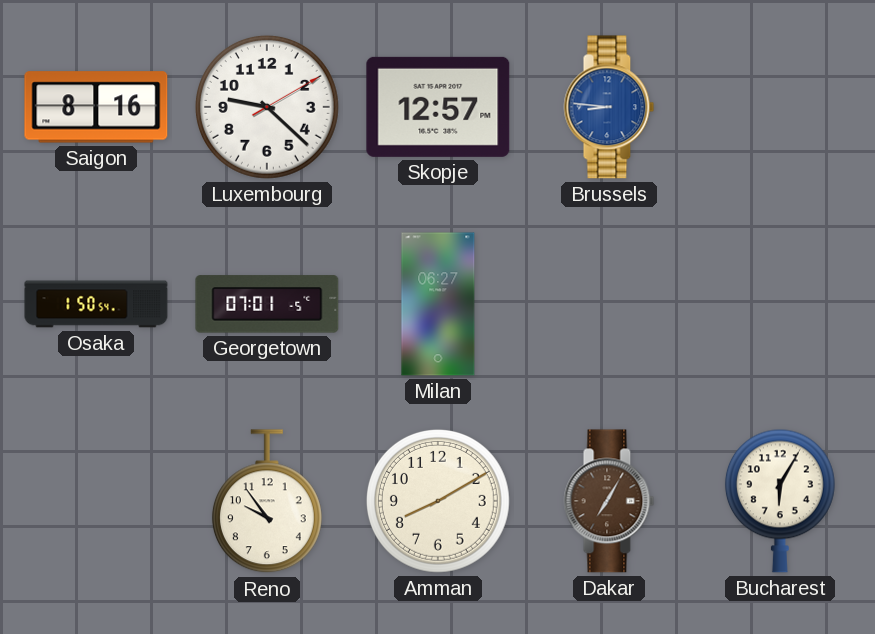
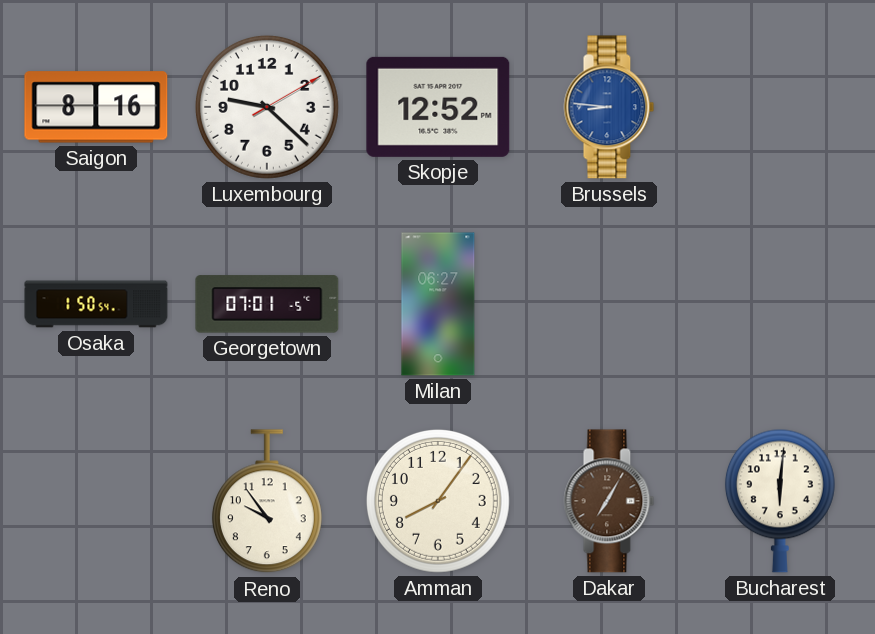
Skopje: 12:57 -> 12:52 (438, 107)
Amman: 8:10 -> 8:06 (438, 501)
Bucharest: 6:05 -> 6:01 (780, 501)
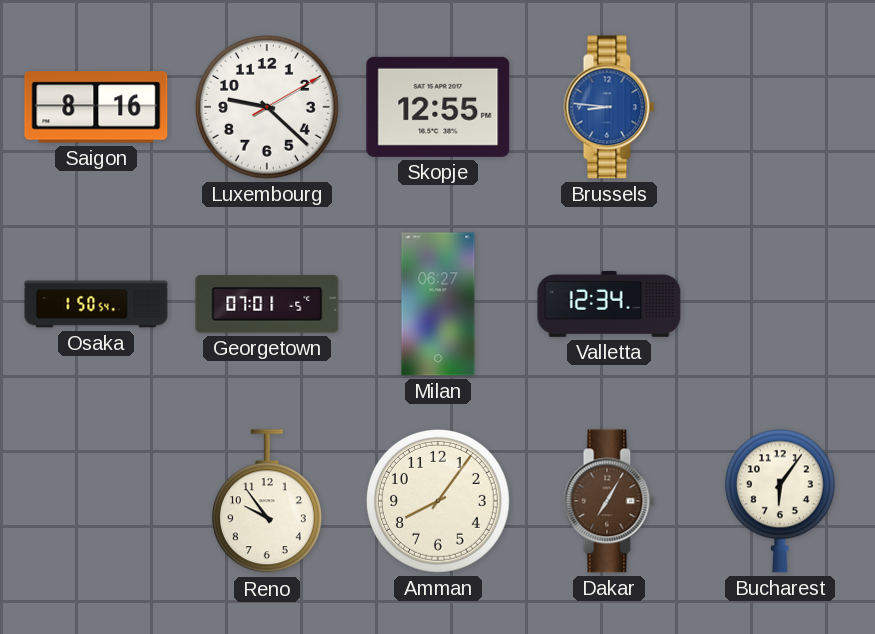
Skopje: 12:52 -> 12:55 (438, 107)
Valletta: none -> 12:34 (609, 305)
Bucharest: 6:01 -> 6:06 (780, 501)
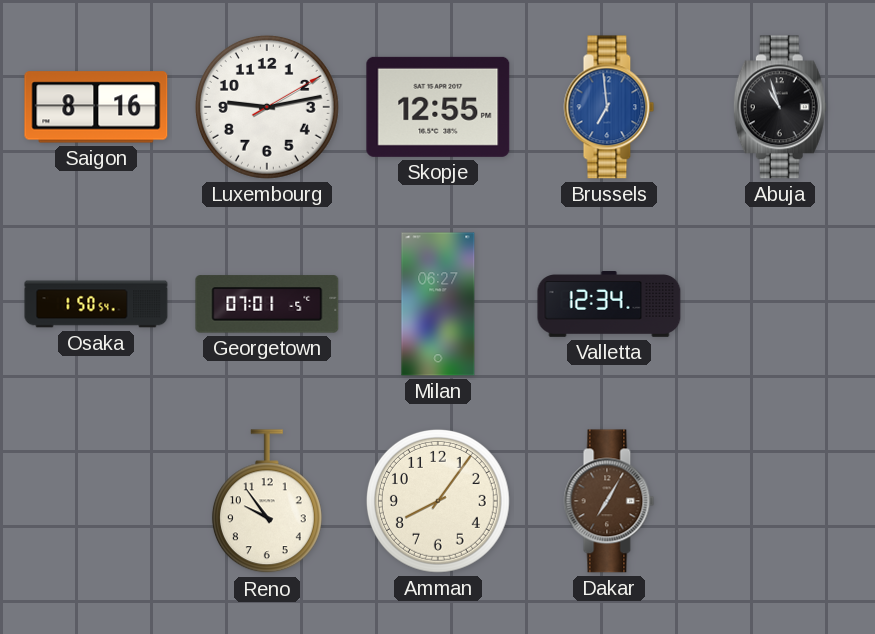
Luxembourg: 9:22 -> 9:13 (267, 107)
Brussels: 8:46 -> 6:59 (609, 107)
Abuja: none -> 10:57 (780, 107)
Bucharest: 6:06 -> none (780, 501)
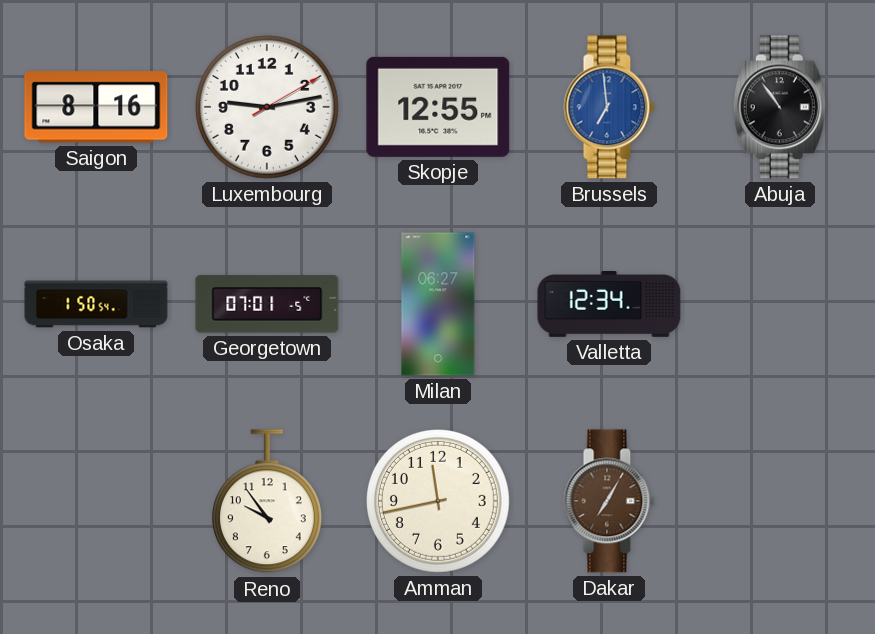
Abuja: 10:57 -> 10:54 (780, 107)
Amman: 8:06 -> 11:43 (438, 501)
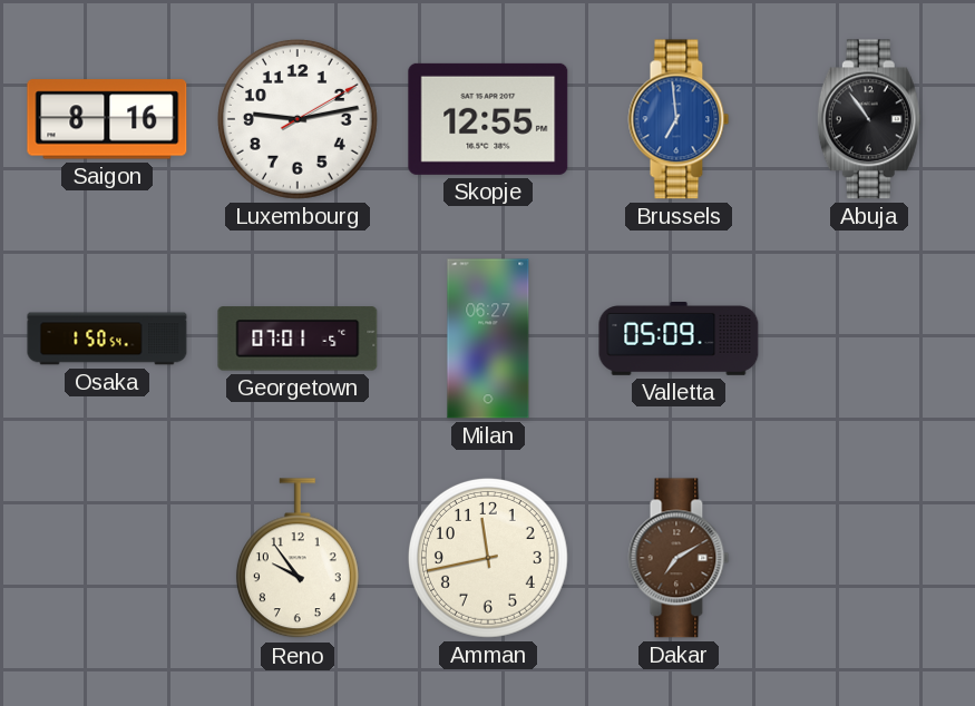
Valletta: 12:34 -> 05:09 (679, 340)
Dakar: 7:05 -> 7:10 (679, 558)
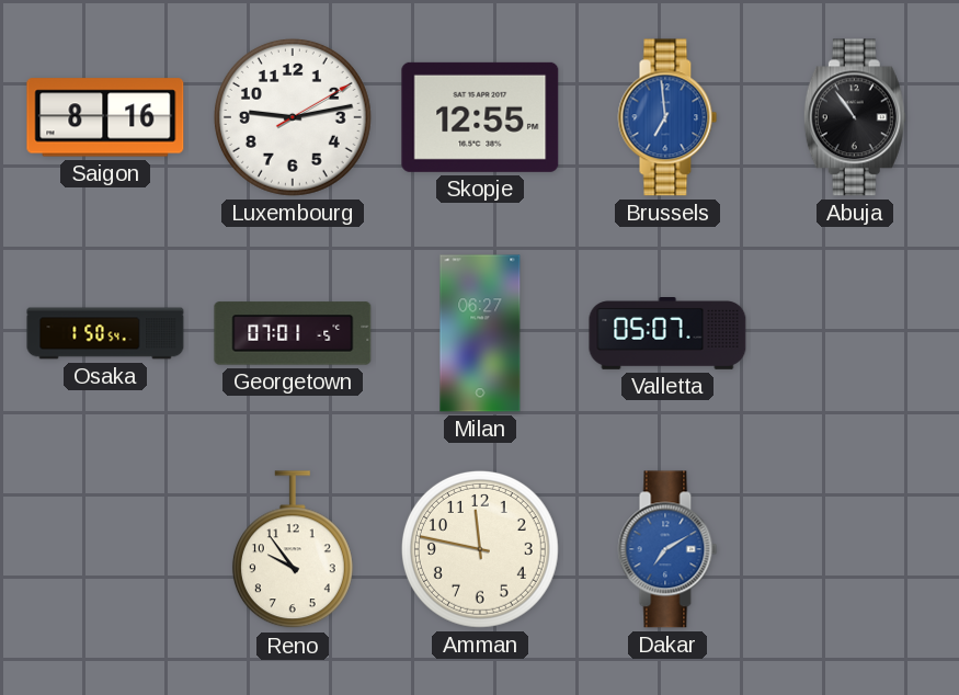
Valletta: 05:09 -> 05:07 (667, 334)
Amman: 11:43 -> 11:47 (480, 549)
Dakar dial: brown -> blue (667, 549)
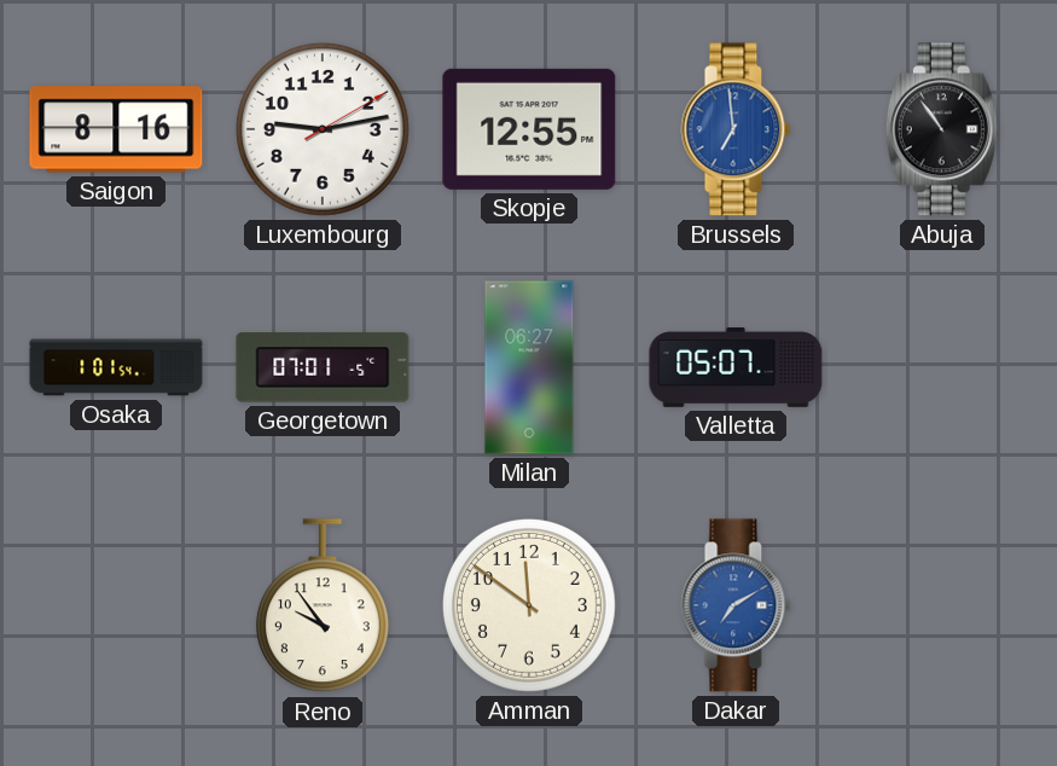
Osaka: 1:50 -> 1:01 (116, 367)
Amman: 11:47 -> 11:51 (529, 605)
